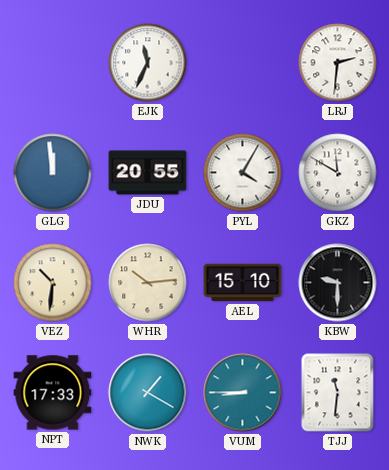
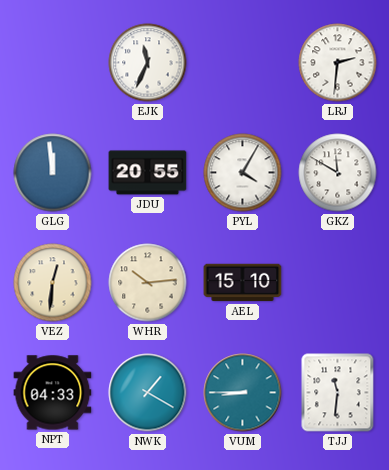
VEZ: 10:31 -> 12:31 (53, 283)
KBW: 9:30 -> none (338, 283)
NPT: 17:33 -> 04:33 (53, 393)
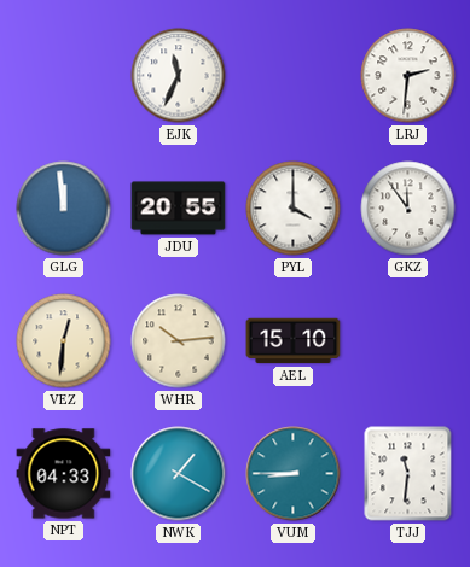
PYL: 4:05 -> 4:00 (294, 209)
GKZ: 11:50 -> 11:54 (408, 209)
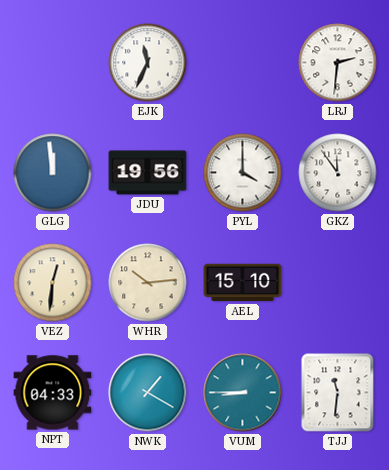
JDU: 20:55 -> 19:56 (148, 173)
